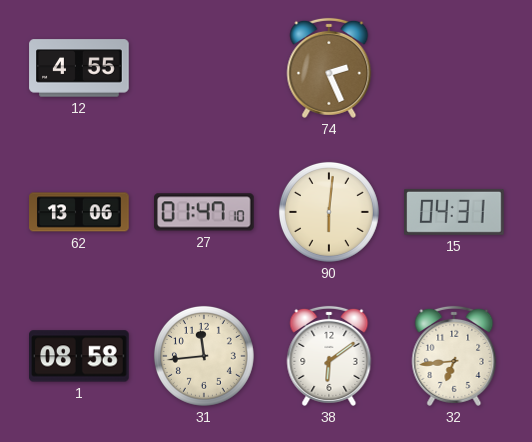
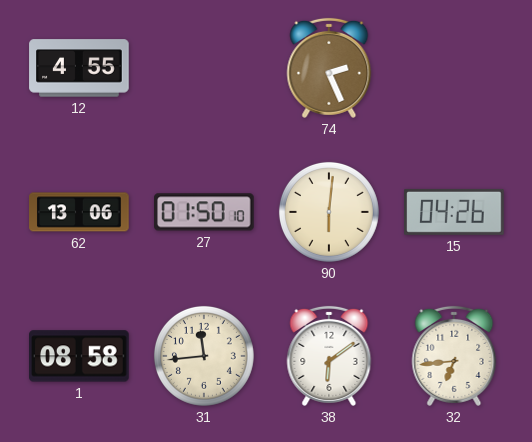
27: 01:47 -> 01:50 (205, 212)
15: 04:31 -> 04:26 (454, 212)
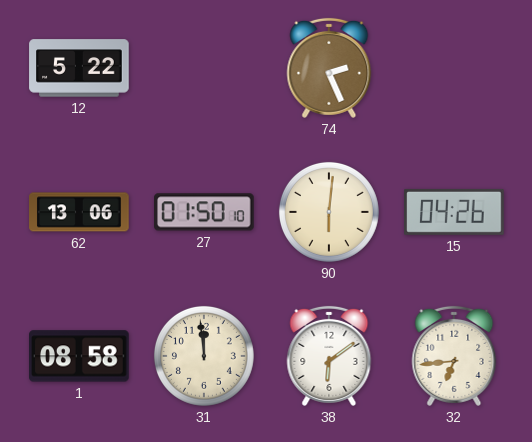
12: 4:55 -> 5:22 (79, 68)
31: 11:44 -> 11:59 (204, 356)
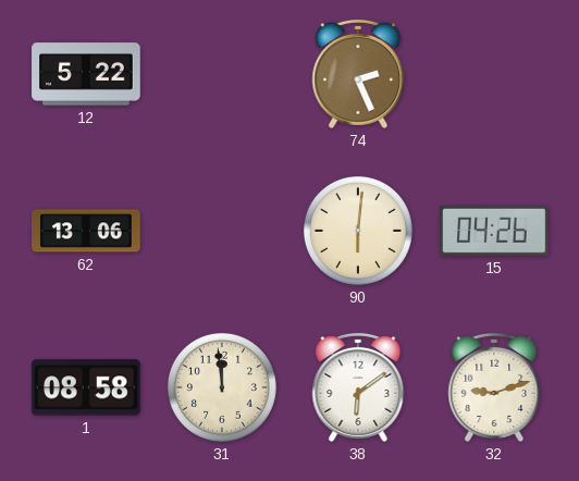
27: 01:50 -> none (205, 212)
32: 6:44 -> 9:12 (494, 387)
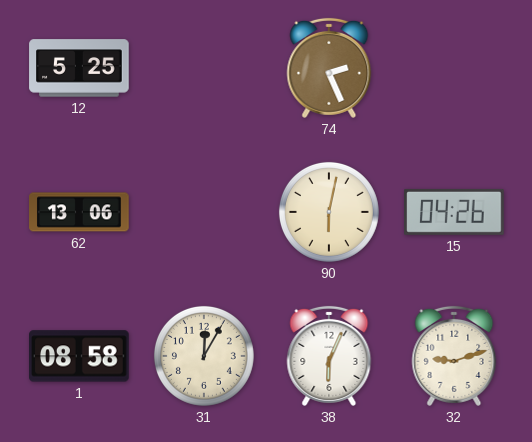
12: 5:22 -> 5:25 (79, 68)
90: 6:01 -> 6:02 (329, 212)
31: 11:59 -> 12:05 (204, 356)
38: 6:09 -> 6:04 (329, 356)
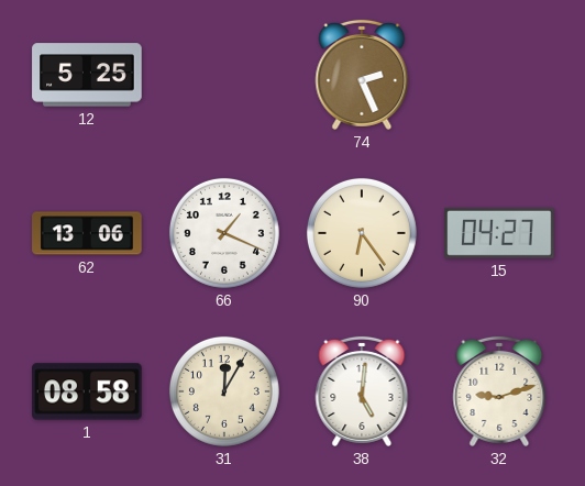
66: none -> 1:19 (224, 233)
90: 6:02 -> 6:24 (362, 233)
15: 04:26 -> 04:27 (499, 233)
38: 6:04 -> 5:01 (362, 391)
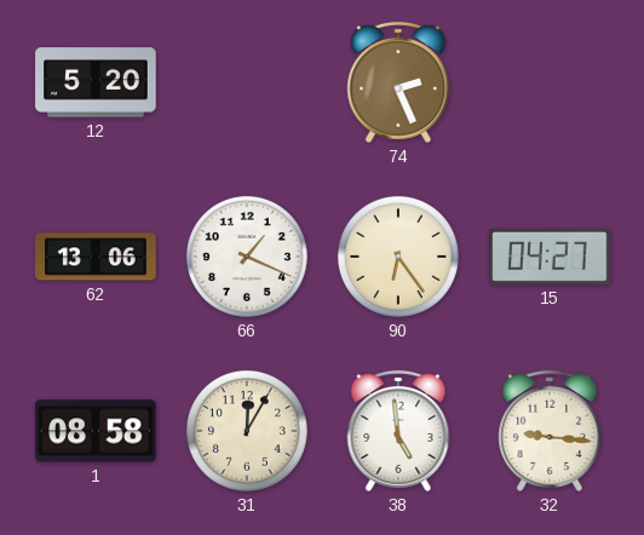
12: 5:25 -> 5:20 (96, 82)
38: 5:01 -> 4:59 (398, 431)
32: 9:12 -> 9:16 (550, 431)
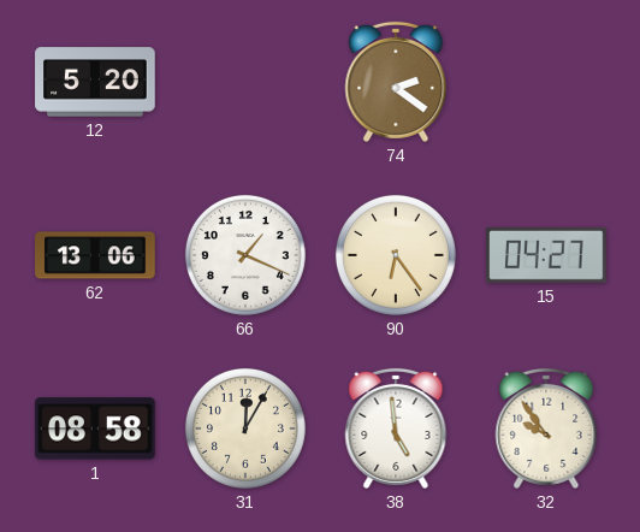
74: 2:26 -> 2:21 (396, 82)
32: 9:16 -> 9:54 (546, 428)
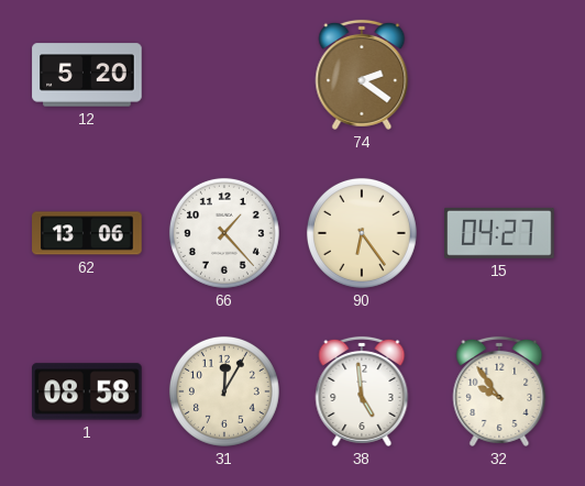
66: 1:19 -> 1:23 (224, 233)
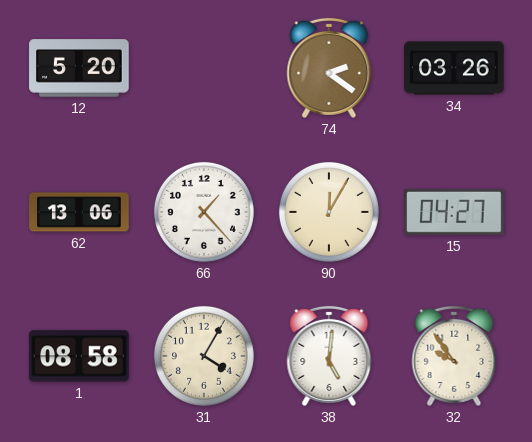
34: none -> 03:26 (454, 68)
90: 6:24 -> 12:05 (329, 212)
31: 12:05 -> 4:05 (204, 356)
38: 4:59 -> 5:01 (329, 356)
